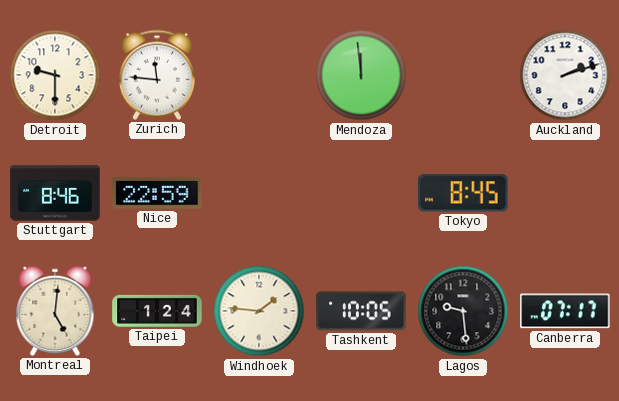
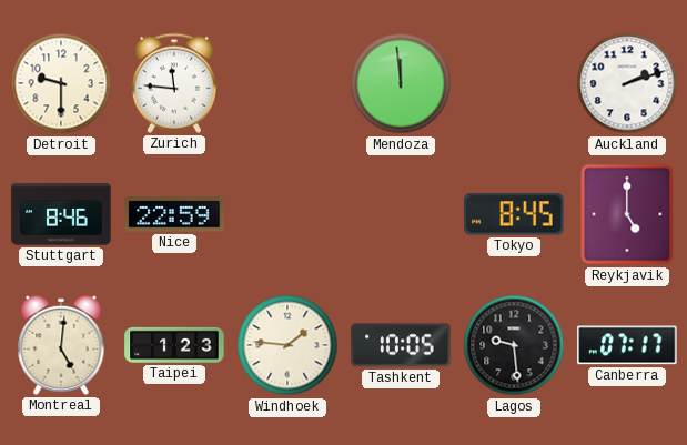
Reykjavik: none -> 5:00 (627, 214)
Taipei: 1:24 -> 1:23 (174, 345)
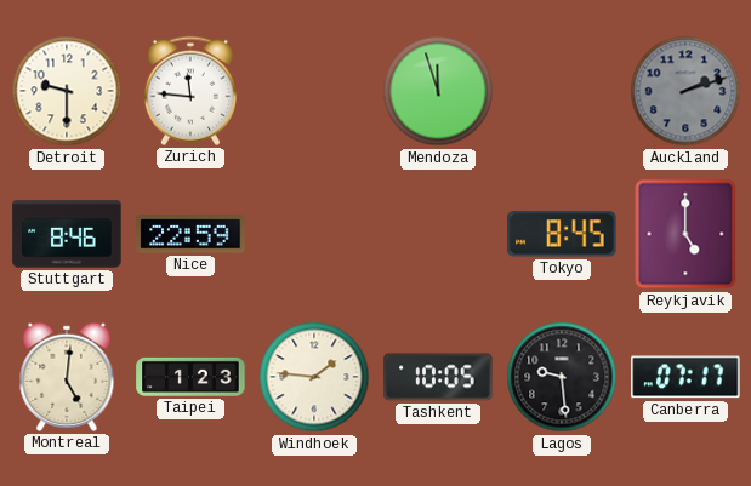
Mendoza: 11:59 -> 11:57 (438, 91)
Auckland dial: white -> grey (685, 91)
